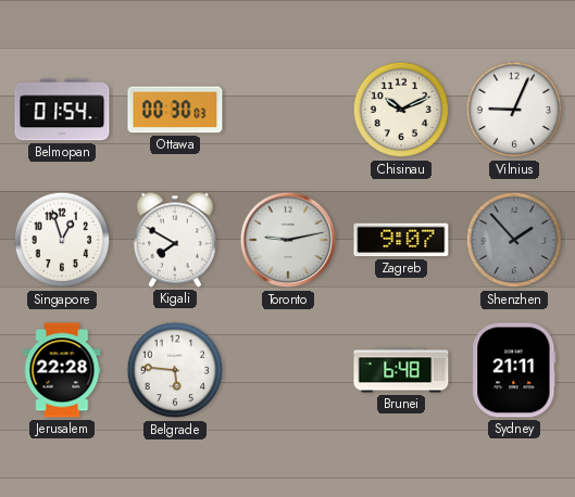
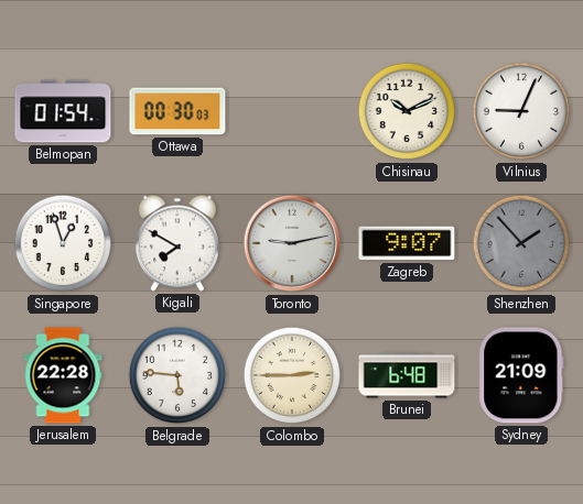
Colombo: none -> 2:45 (292, 375)
Sydney: 21:11 -> 21:09 (521, 375)
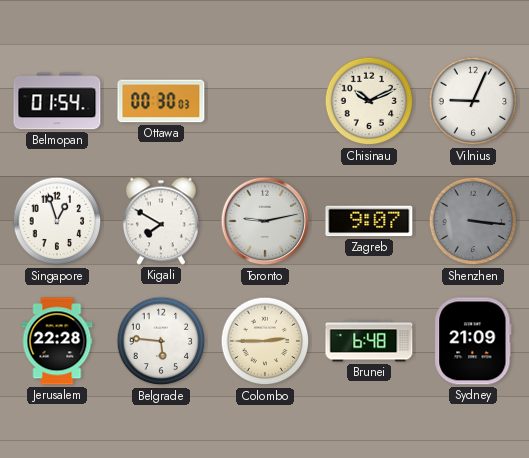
Shenzhen: 1:53 -> 3:16 (473, 221)
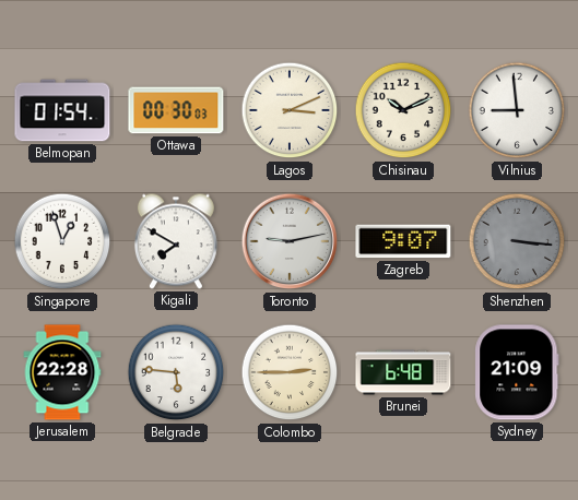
Lagos: none -> 3:11 (290, 110)
Vilnius: 9:04 -> 8:59 (517, 110)
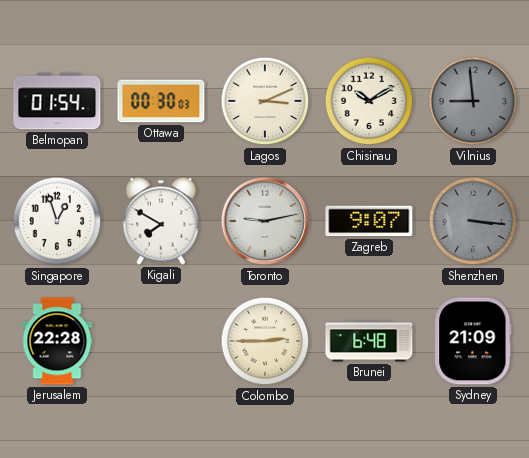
Chisinau: 10:11 -> 10:10 (369, 101)
Vilnius dial: white -> grey (473, 101)
Belgrade: 5:46 -> none (176, 372)
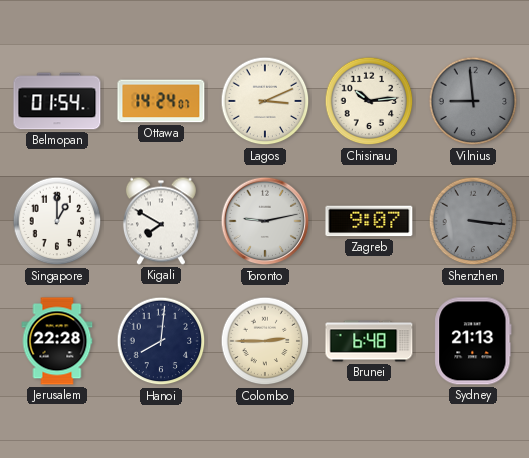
Ottawa: 00:30 -> 14:24 (161, 101)
Chisinau: 10:10 -> 10:14 (369, 101)
Singapore: 12:57 -> 1:00 (57, 221)
Hanoi: none -> 8:01 (161, 341)
Sydney: 21:09 -> 21:13 (473, 341)
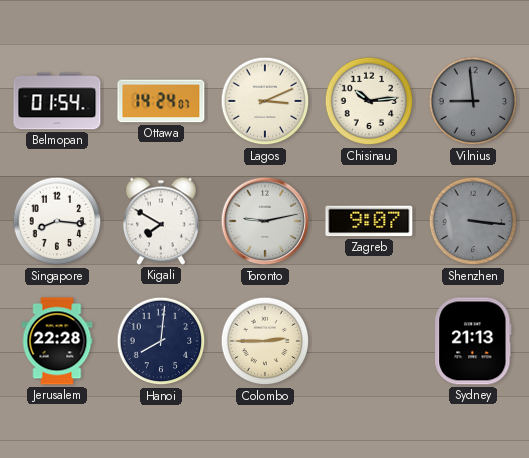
Singapore: 1:00 -> 8:16 (57, 221)
Brunei: 6:48 -> none (369, 341)
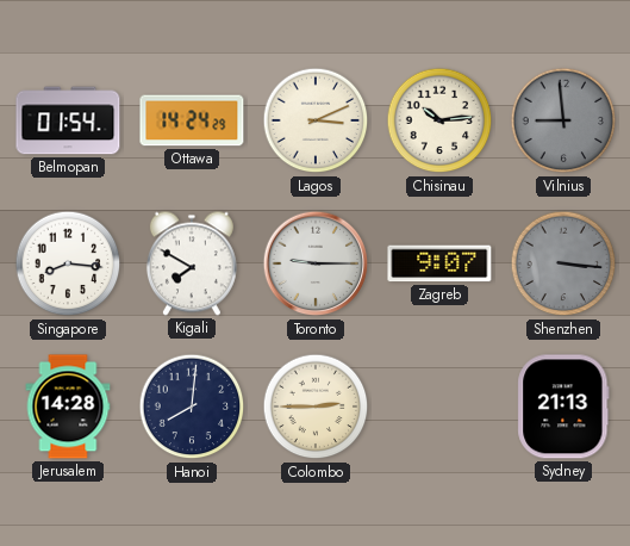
Ottawa: 14:24:07 -> 14:24:29 (192, 120)
Toronto: 9:13 -> 9:15 (316, 263)
Jerusalem: 22:28 -> 14:28 (68, 407)
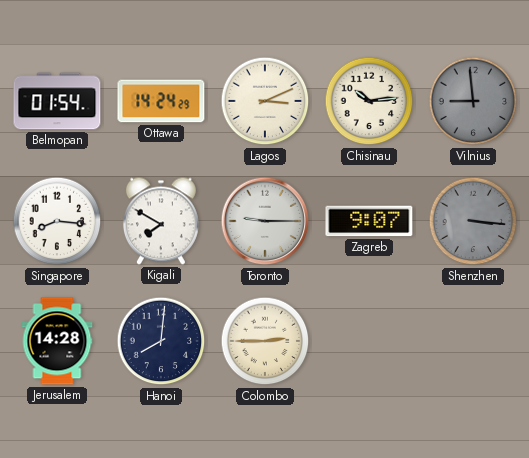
Sydney: 21:13 -> none (563, 407)
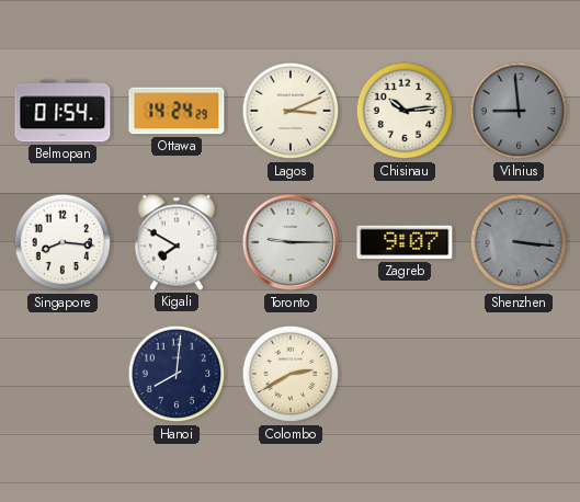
Jerusalem: 14:28 -> none (57, 341)
Colombo: 2:45 -> 2:40 (291, 374)
